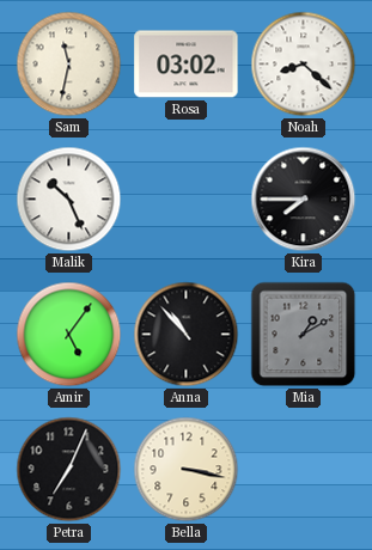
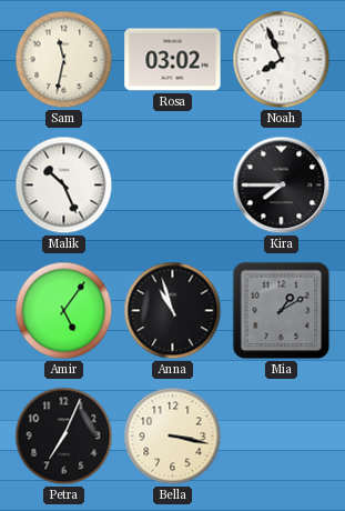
Noah: 8:22 -> 7:56 (282, 60)
Anna: 10:53 -> 10:57 (173, 311)
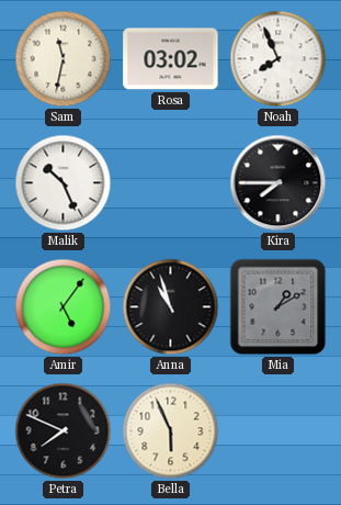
Petra: 7:04 -> 7:49 (64, 431)
Bella: 3:17 -> 5:56 (171, 431)
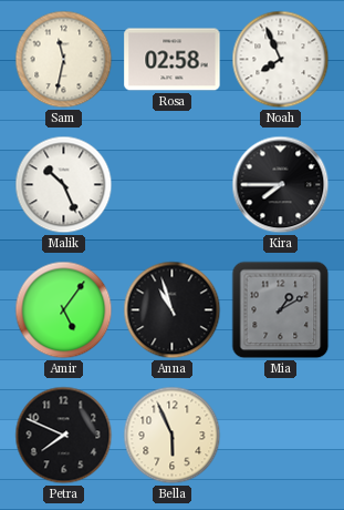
Rosa: 03:02 -> 02:58 (173, 60)
